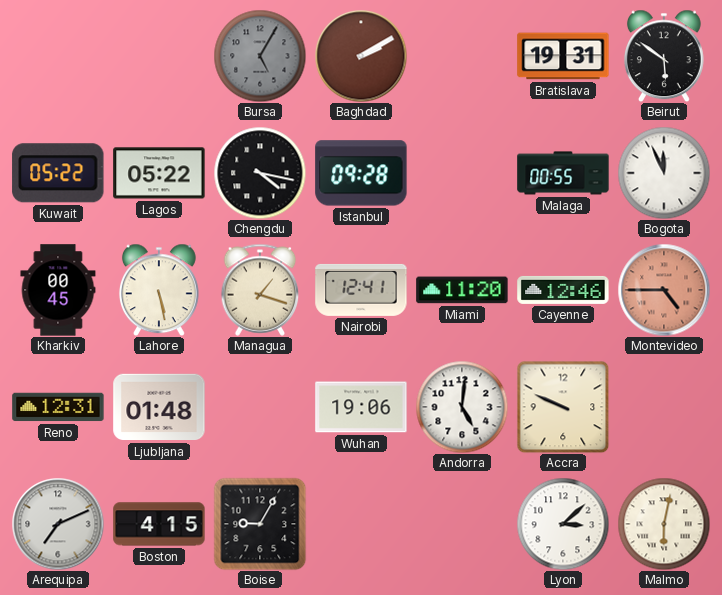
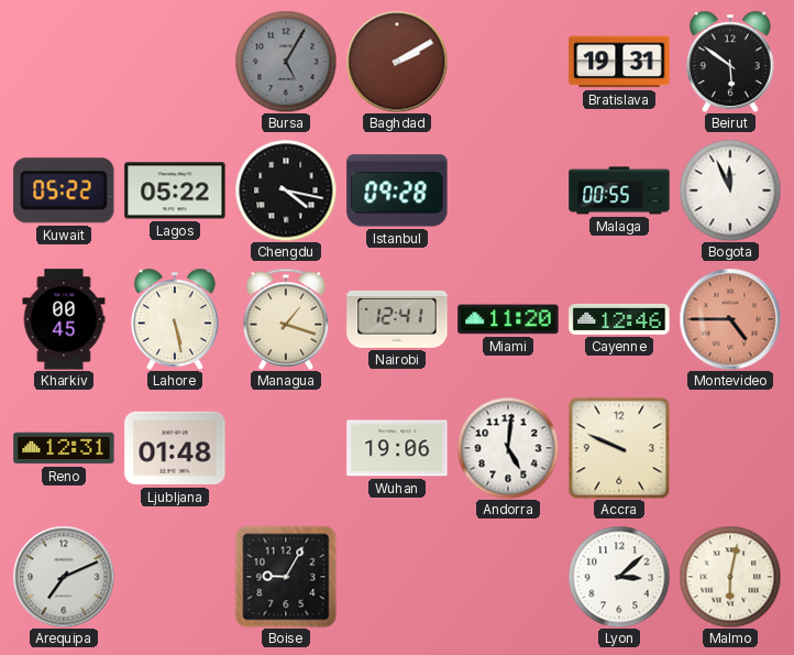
Boston: 4:15 -> none (159, 524)
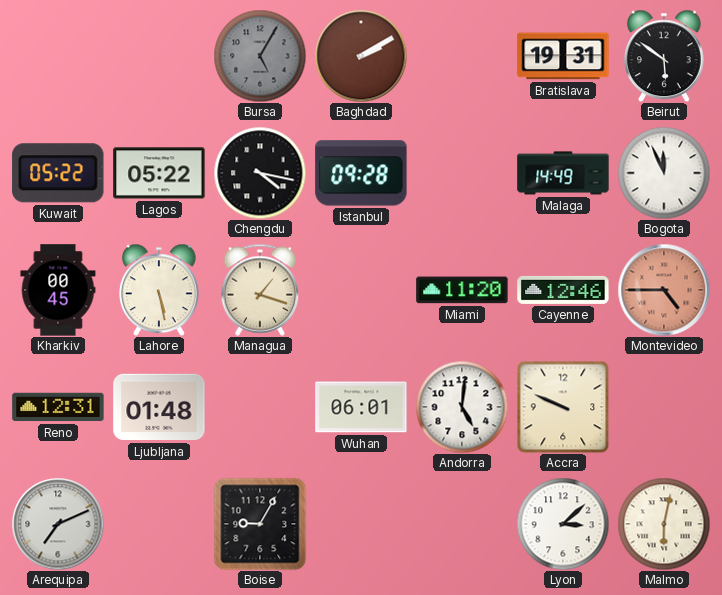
Malaga: 00:55 -> 14:49 (563, 173)
Nairobi: 12:41 -> none (397, 319)
Wuhan: 19:06 -> 06:01 (361, 407)
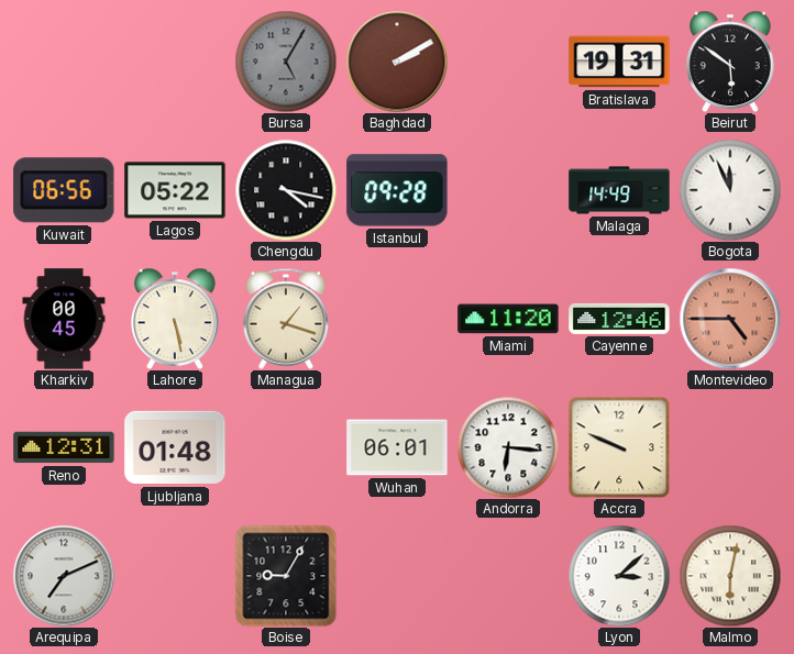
Kuwait: 05:22 -> 06:56 (64, 190)
Andorra: 5:01 -> 6:16 (508, 447)
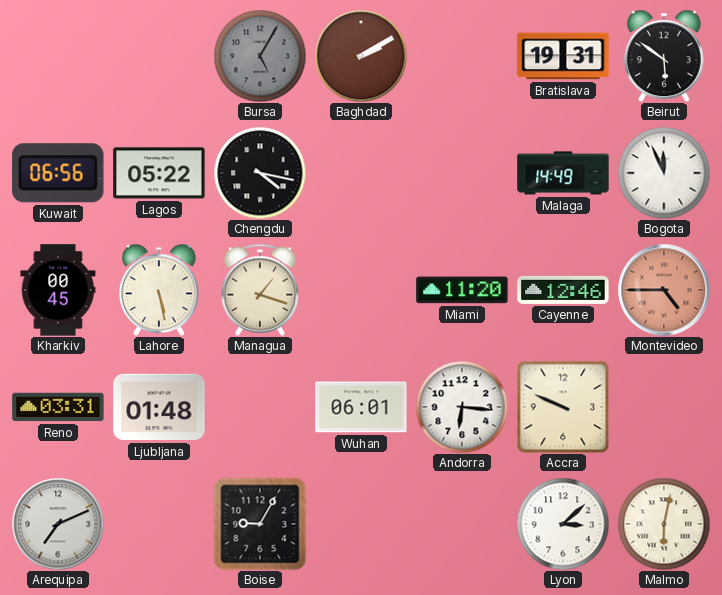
Istanbul: 09:28 -> none (397, 190)
Reno: 12:31 -> 03:31 (58, 407)
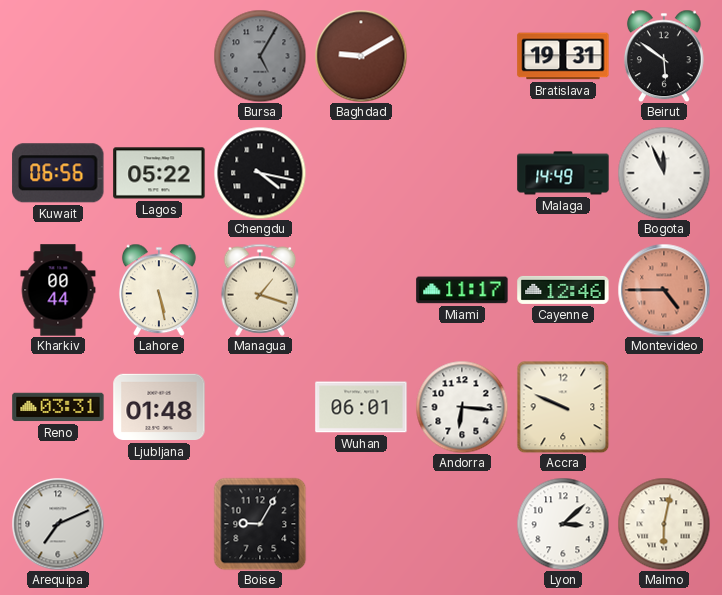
Baghdad: 2:10 -> 9:10 (361, 56)
Kharkiv: 00:45 -> 00:44 (58, 290)
Miami: 11:20 -> 11:17 (462, 290)
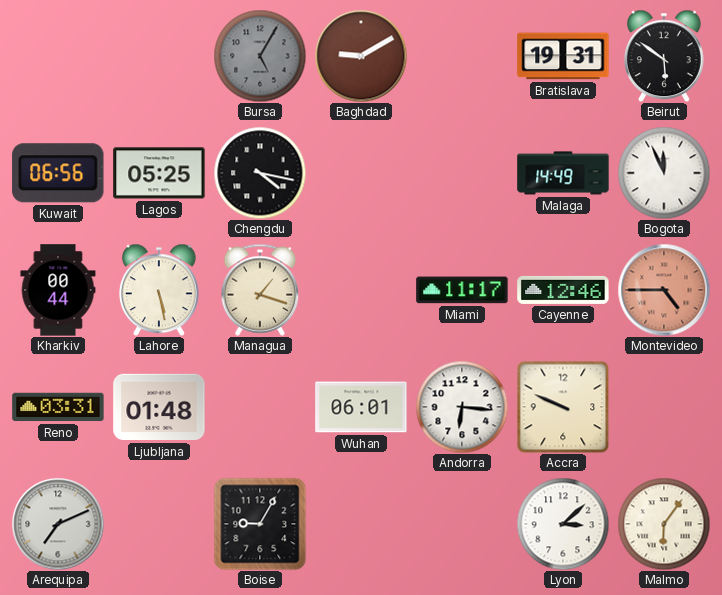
Lagos: 05:22 -> 05:25 (159, 173)
Malmo: 6:02 -> 6:06 (664, 524)
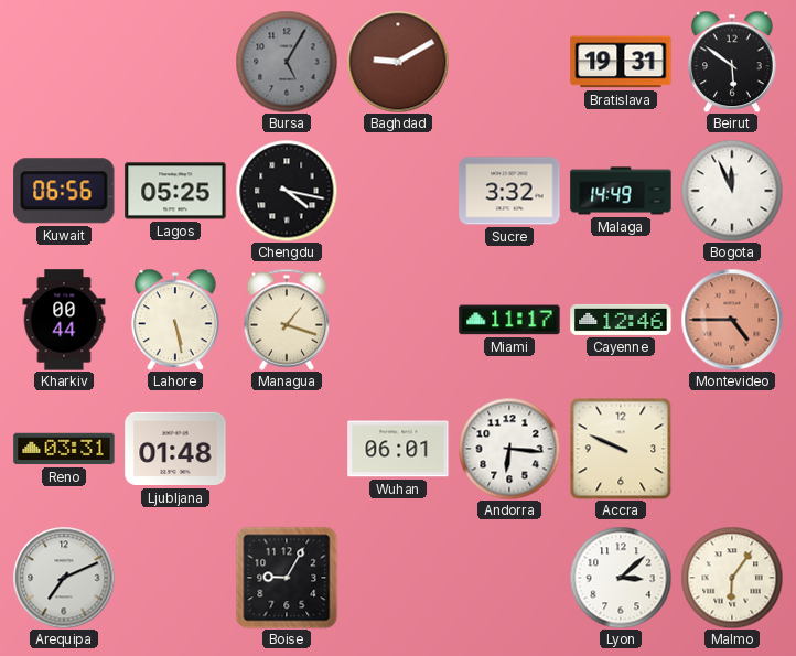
Sucre: none -> 3:32 (509, 191)
